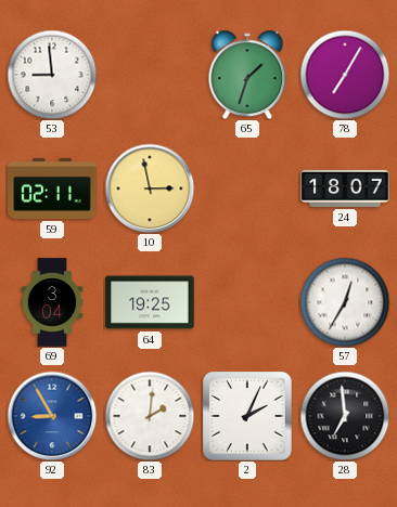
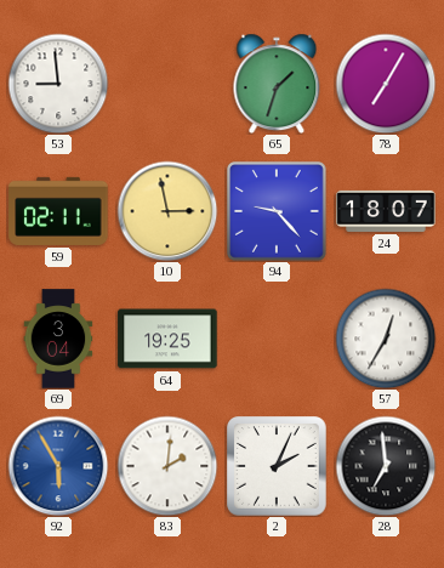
94: none -> 9:23 (278, 212)
92: 8:55 -> 5:55 (58, 466)
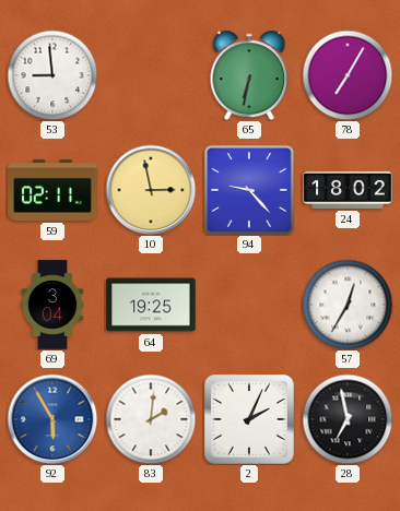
65: 1:33 -> 6:32 (249, 75)
24: 18:07 -> 18:02 (348, 190)
28: 6:59 -> 6:58 (348, 419)
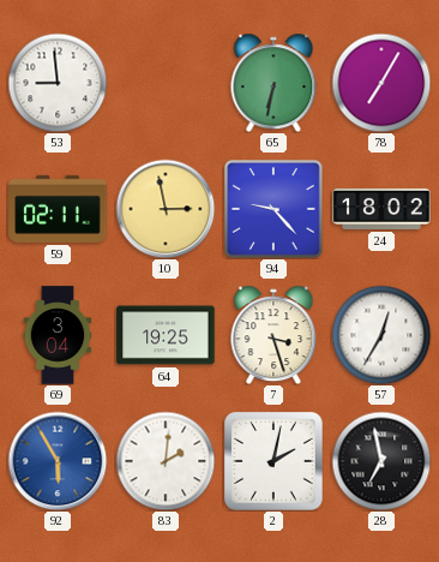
7: none -> 3:27 (273, 335)
2: 2:04 -> 2:02 (273, 461)
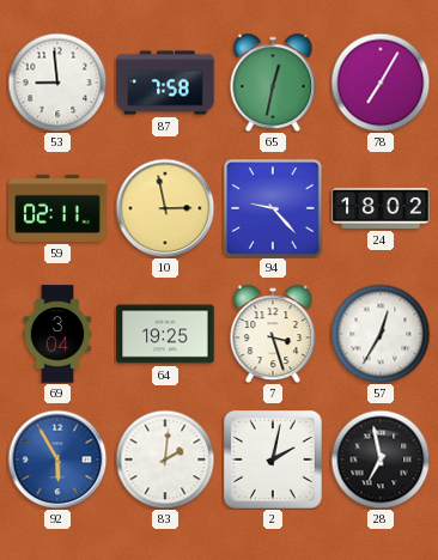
87: none -> 7:58 (165, 83)
65: 6:32 -> 12:32 (273, 83)
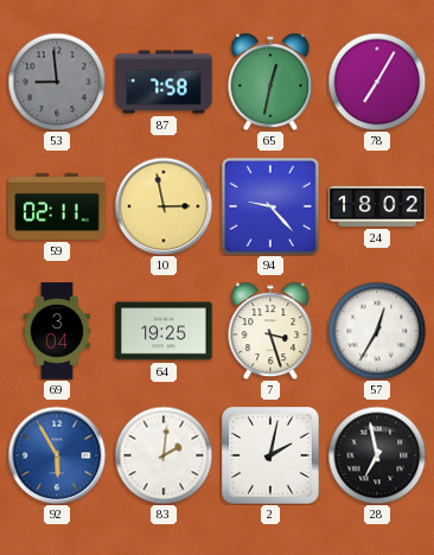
53 dial: white -> grey (57, 82)
